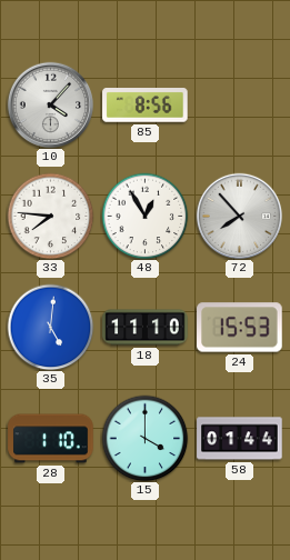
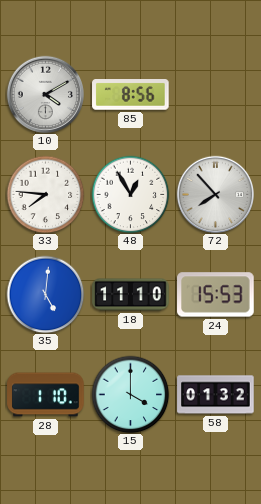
10: 4:07 -> 4:10 (45, 94)
58: 01:44 -> 01:32 (216, 395)
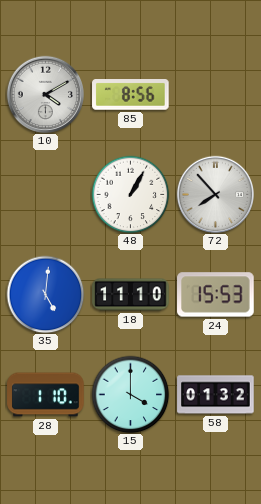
33: 7:46 -> none (45, 194)
48: 12:55 -> 1:05 (130, 194)
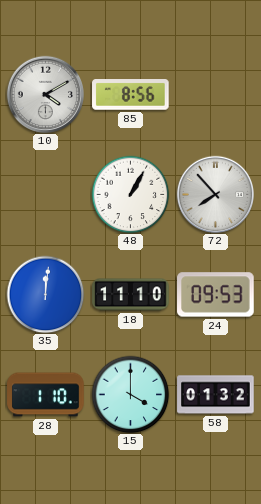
35: 5:01 -> 12:01 (45, 294)
24: 15:53 -> 09:53 (216, 295)
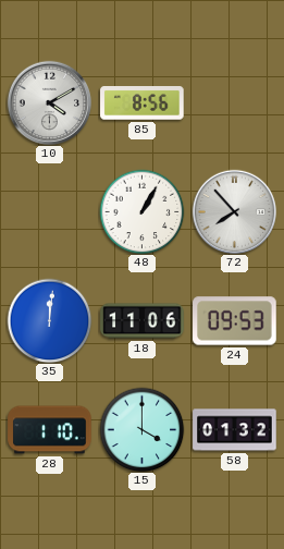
18: 11:10 -> 11:06 (143, 321)
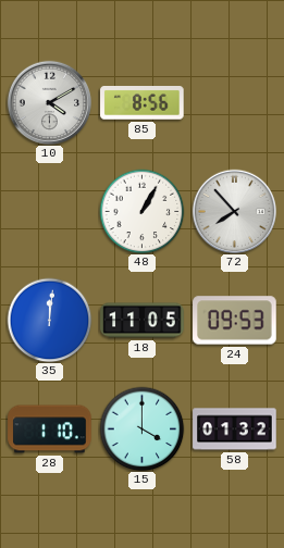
18: 11:06 -> 11:05 (143, 321)
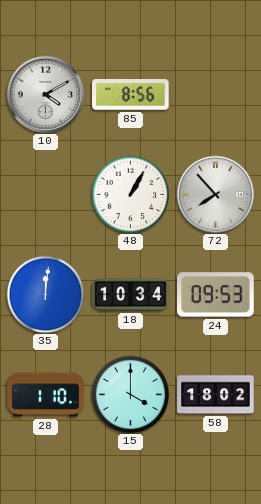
18: 11:05 -> 10:34 (131, 295)
58: 01:32 -> 18:02 (216, 395)
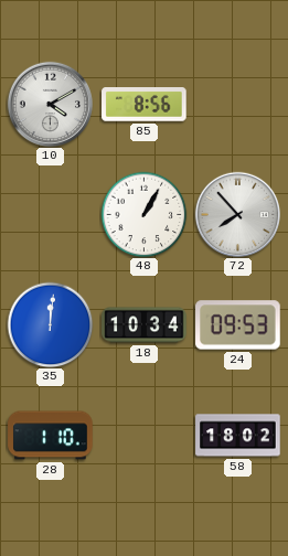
15: 4:00 -> none (130, 394)
